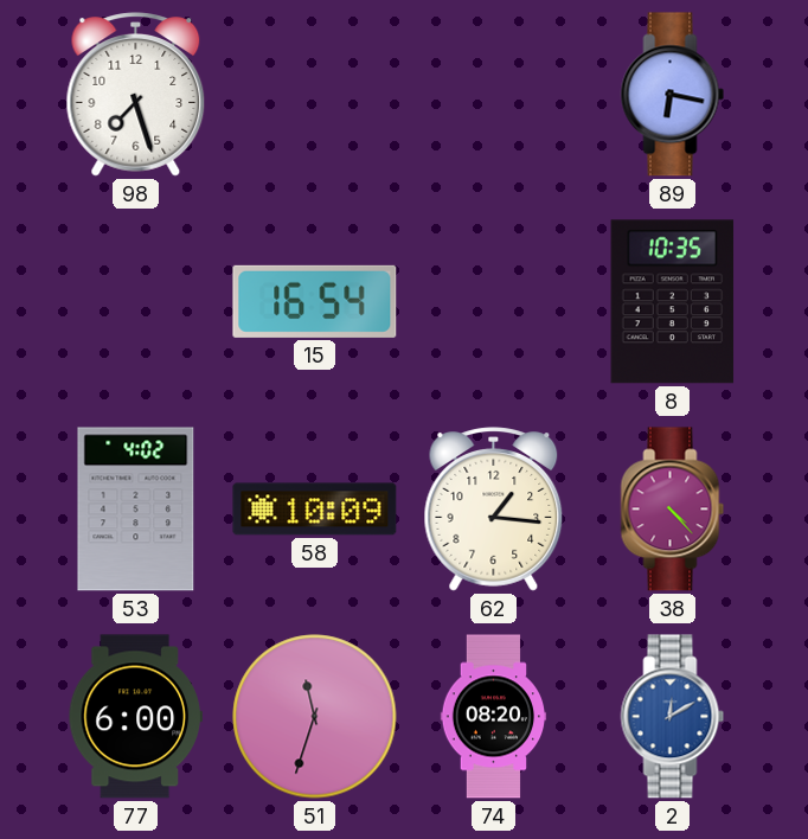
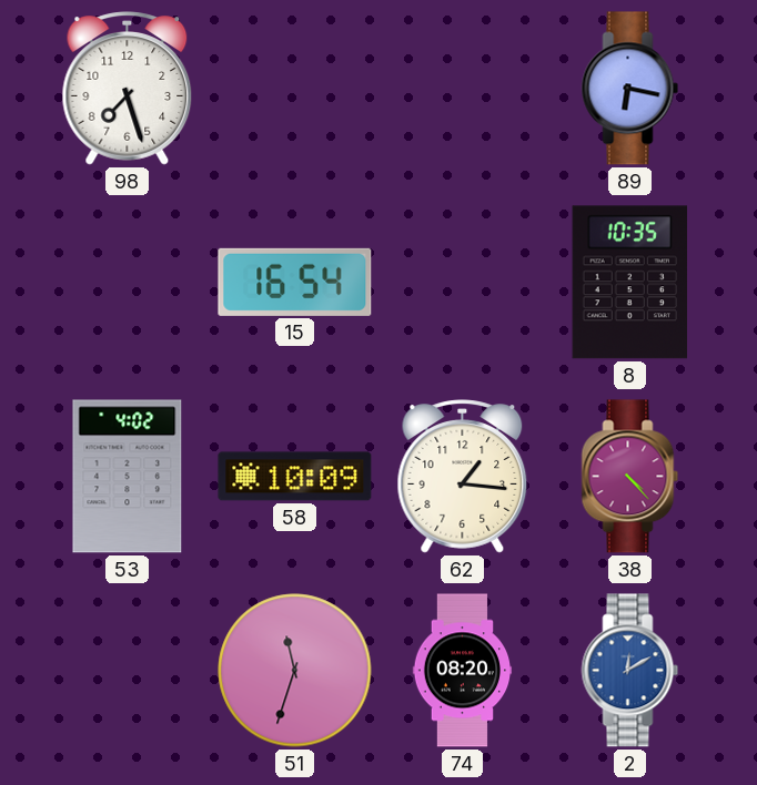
77: 6:00 -> none (135, 717)
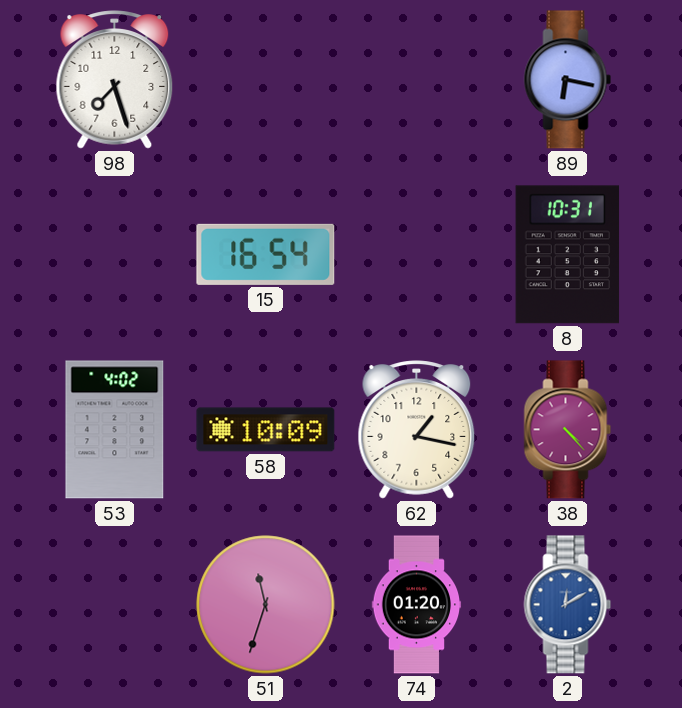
8: 10:35 -> 10:31 (568, 255)
62: 1:16 -> 1:17 (417, 430)
74: 08:20 -> 01:20 (417, 605)
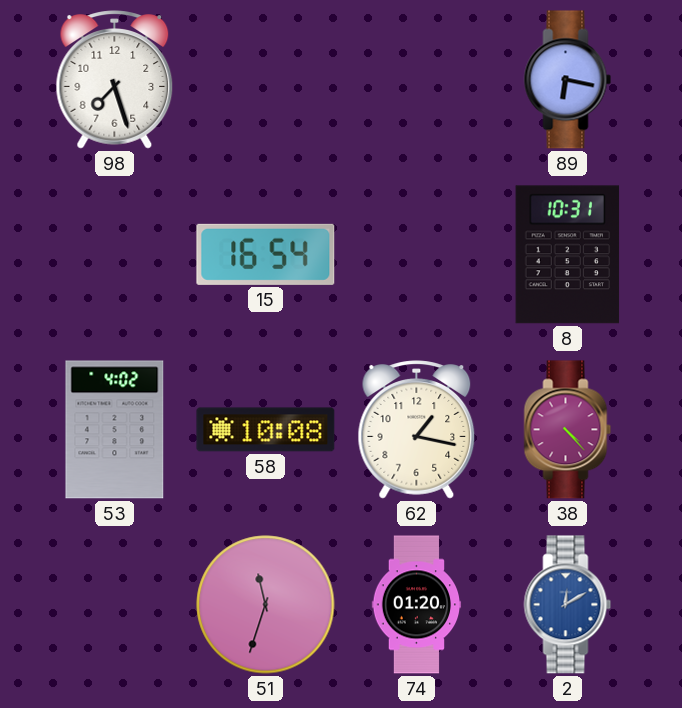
58: 10:09 -> 10:08 (266, 430)
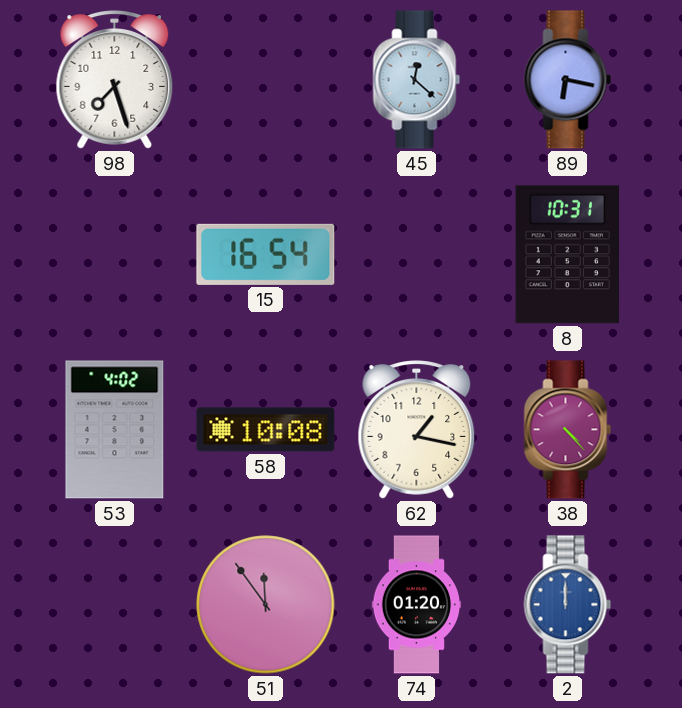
45: none -> 12:22 (417, 80)
51: 11:33 -> 11:54 (266, 605)
2: 12:10 -> 12:00 (568, 605)
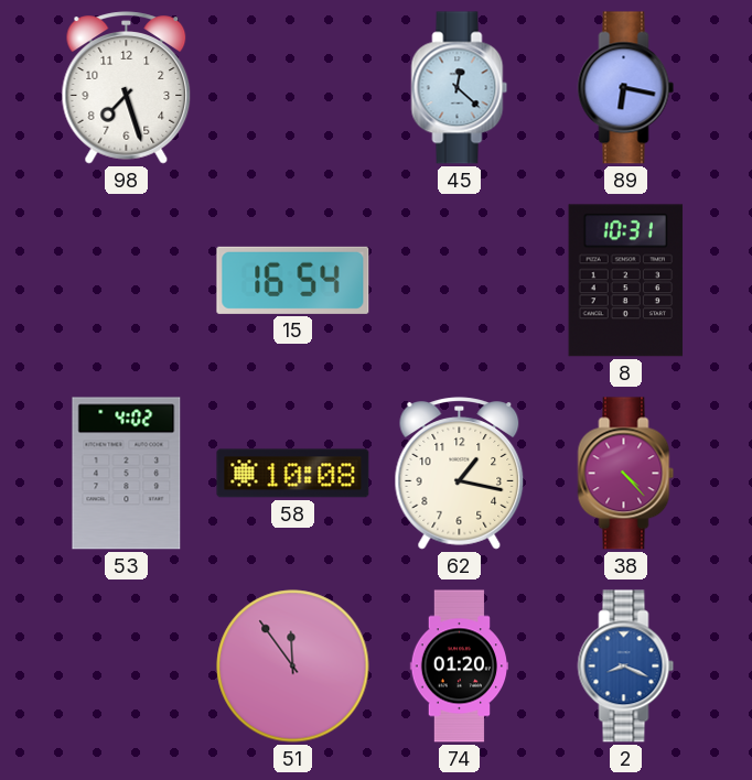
2: 12:00 -> 8:19 (626, 667)
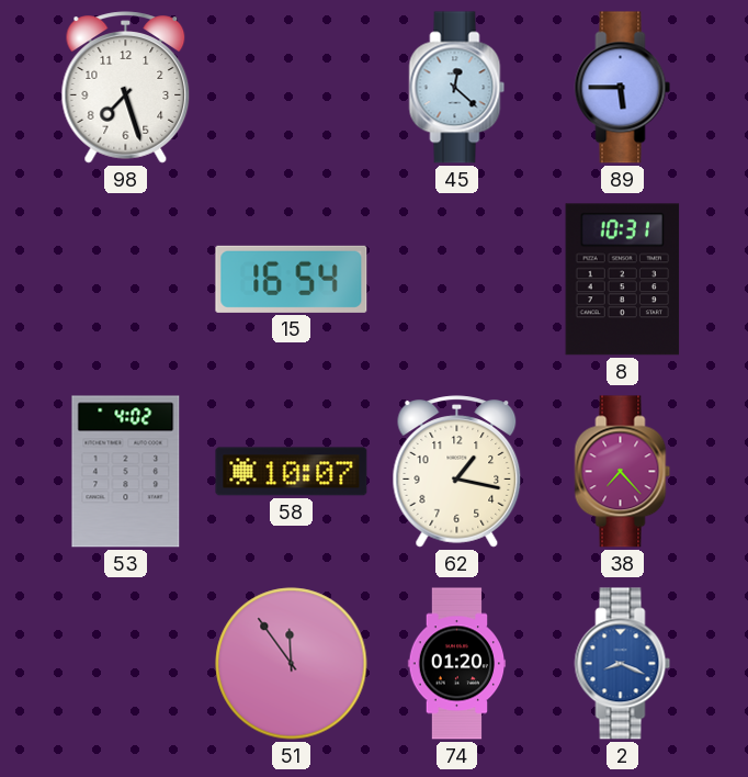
89: 6:17 -> 5:45 (623, 88)
58: 10:08 -> 10:07 (292, 472)
38: 4:23 -> 7:23 (623, 472)
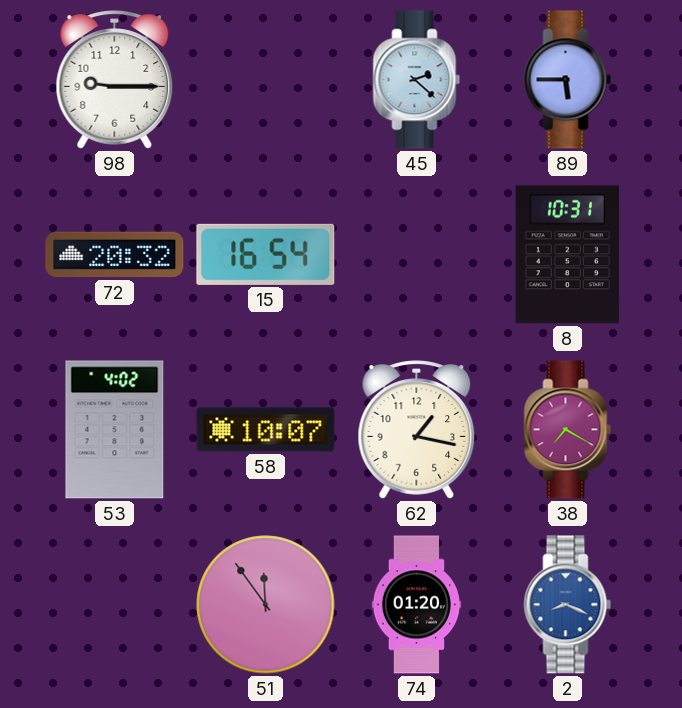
98: 7:27 -> 9:15 (115, 80)
45: 12:22 -> 2:22 (417, 80)
72: none -> 20:32 (115, 255)
38: 7:23 -> 7:20 (568, 430)
